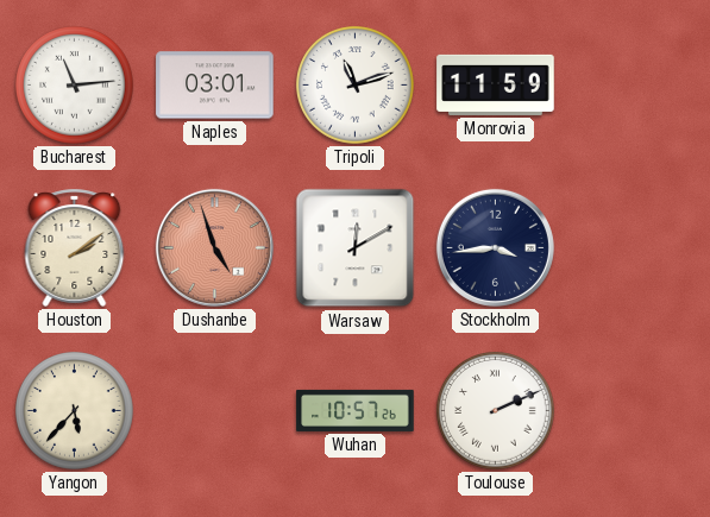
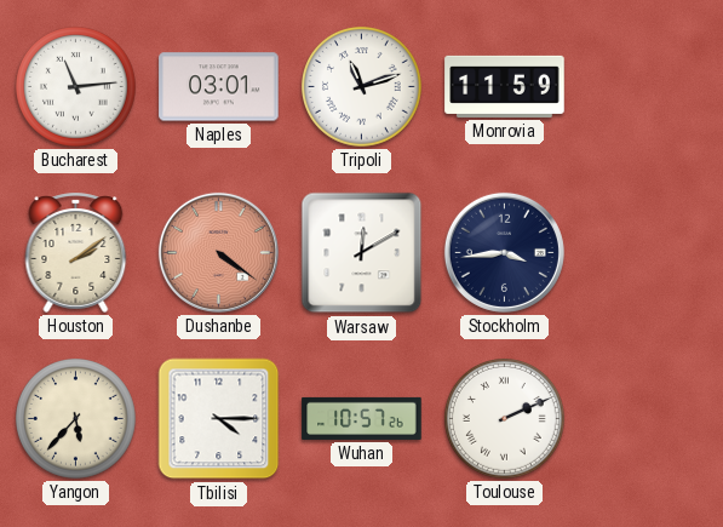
Dushanbe: 4:57 -> 4:21 (218, 252)
Tbilisi: none -> 4:15 (219, 419)
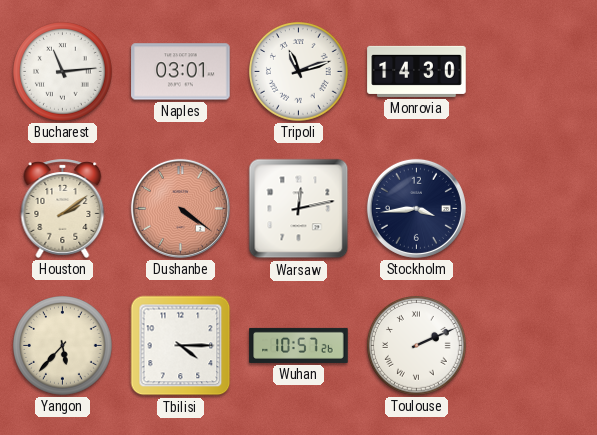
Monrovia: 11:59 -> 14:30 (417, 71)
Warsaw: 12:10 -> 12:13 (299, 209)
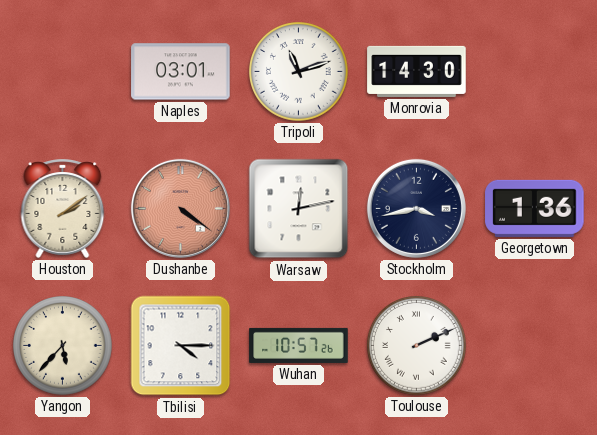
Bucharest: 11:14 -> none (63, 72)
Stockholm: 3:44 -> 3:43 (416, 208)
Georgetown: none -> 1:36 (535, 208)
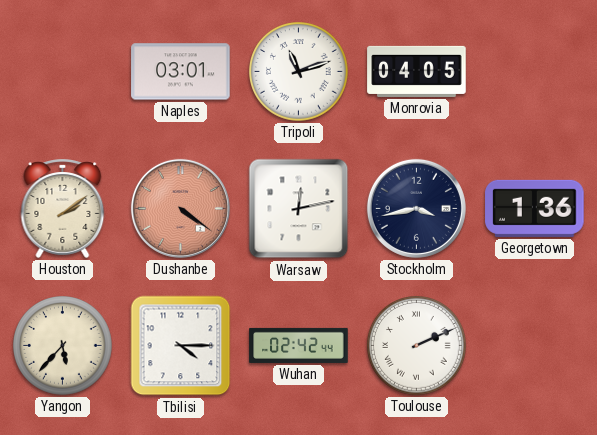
Monrovia: 14:30 -> 04:05 (417, 71)
Wuhan: 10:57 -> 02:42 (299, 345)
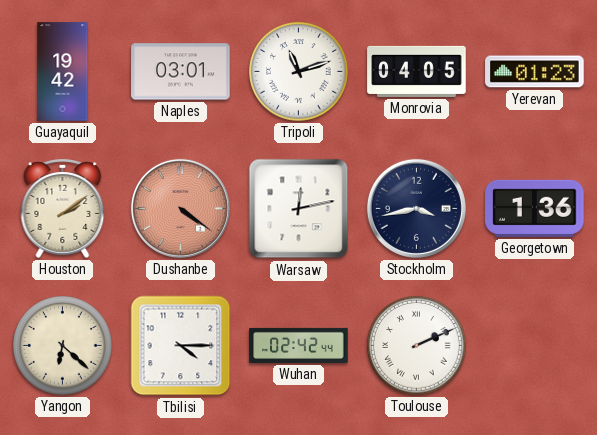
Guayaquil: none -> 19:42 (63, 72)
Yerevan: none -> 01:23 (535, 72)
Yangon: 5:37 -> 6:22 (63, 346)
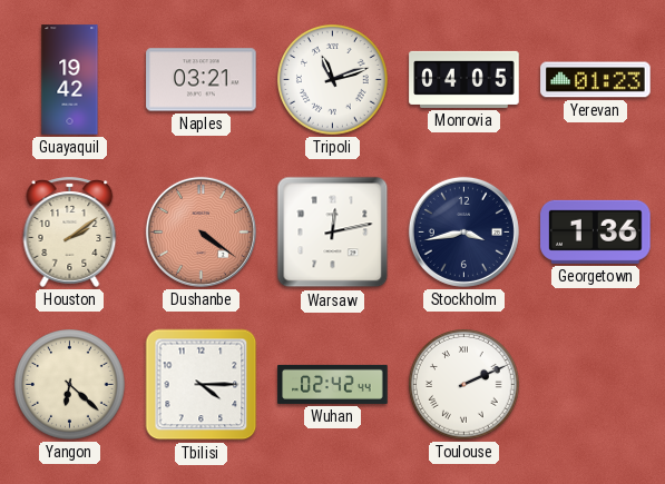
Naples: 03:01 -> 03:21 (202, 80)
